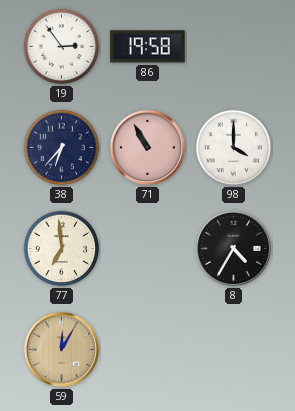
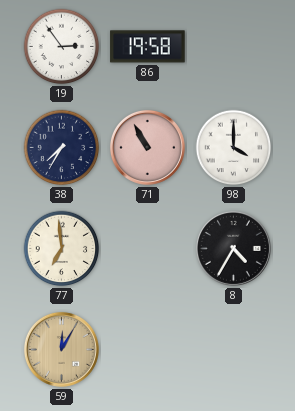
38: 6:37 -> 7:35 (62, 148)
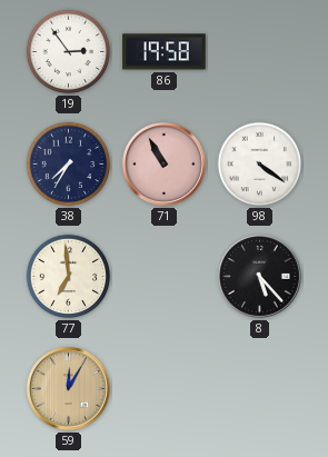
98: 4:00 -> 4:21 (260, 165)
8: 4:35 -> 5:23 (259, 276)
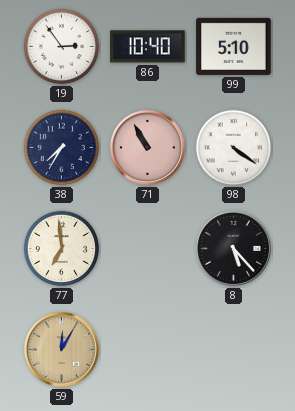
86: 19:58 -> 10:40 (148, 47)
99: none -> 5:10 (234, 46)
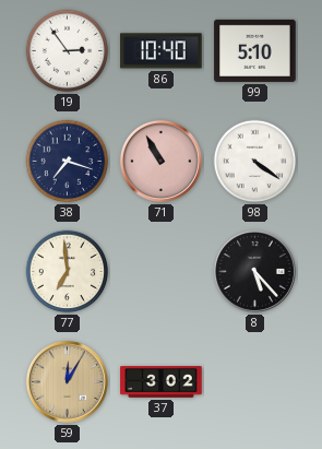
38: 7:35 -> 7:18 (68, 162)
37: none -> 3:02 (162, 382)
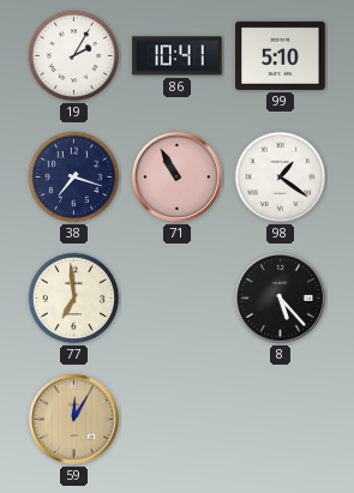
19: 2:54 -> 2:05 (74, 56)
86: 10:40 -> 10:41 (178, 56)
98: 4:21 -> 1:21 (281, 178)
37: 3:02 -> none (162, 382)
